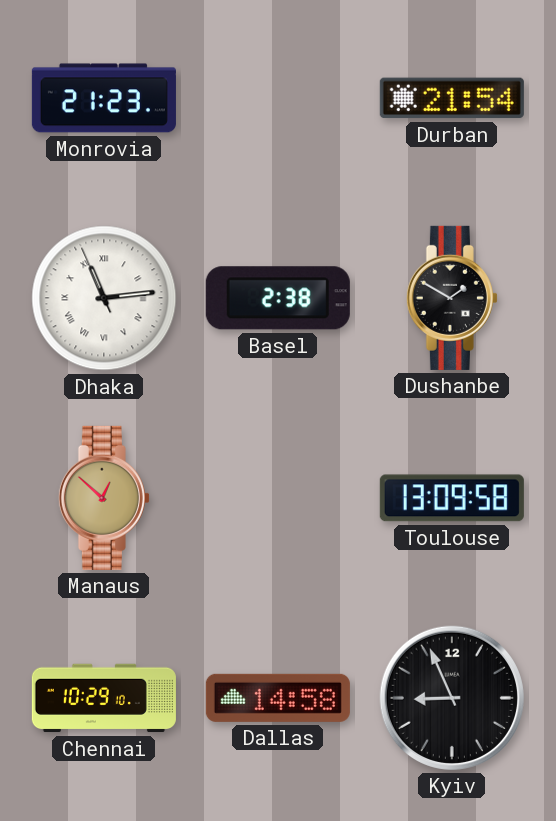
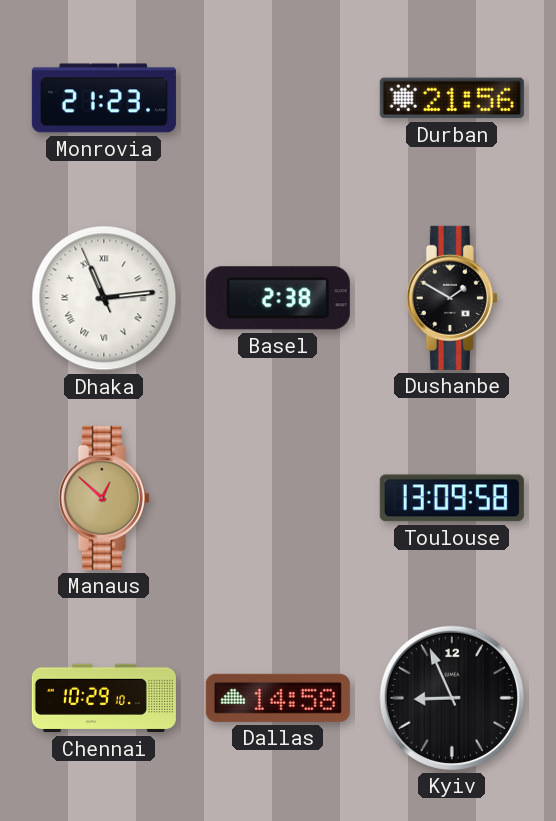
Durban: 21:54 -> 21:56 (452, 98)
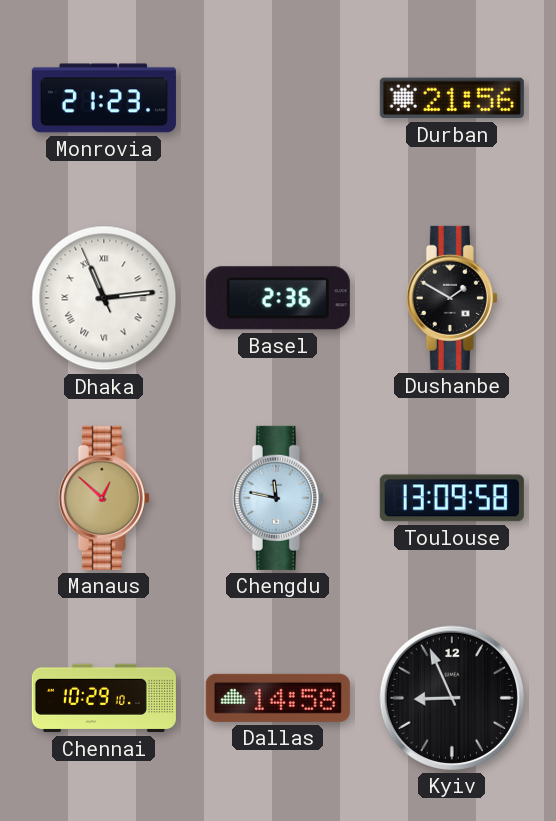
Basel: 2:38 -> 2:36 (278, 298)
Chengdu: none -> 11:47 (278, 498)
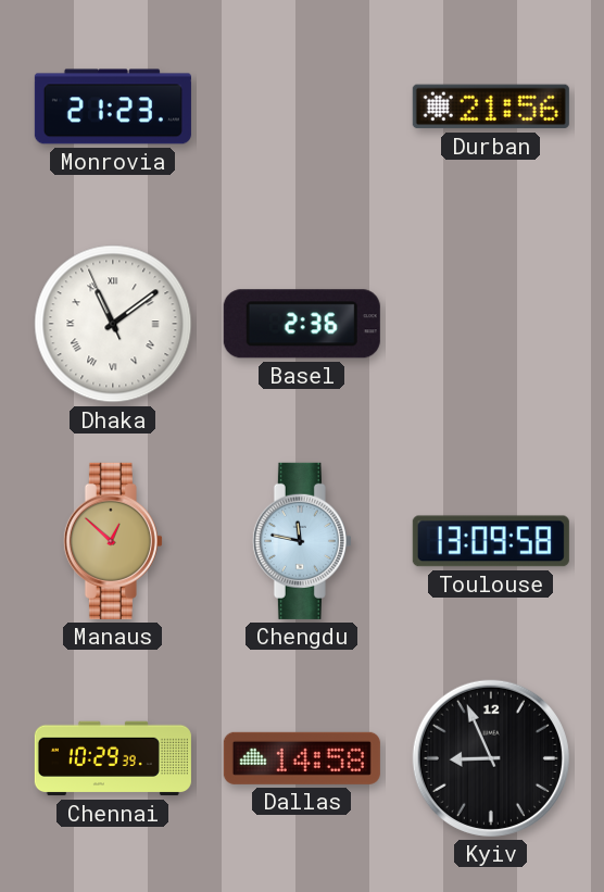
Dhaka: 11:13 -> 11:08 (113, 324)
Dushanbe: 1:50 -> none (452, 298)
Chennai: 10:29:10 -> 10:29:39 (113, 758)
